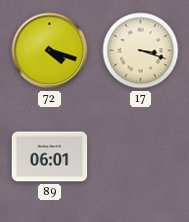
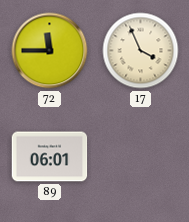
72: 4:18 -> 11:45 (50, 51)
17: 3:18 -> 3:56 (141, 51)
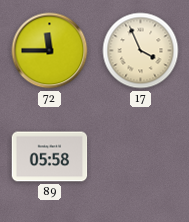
89: 06:01 -> 05:58 (50, 157)
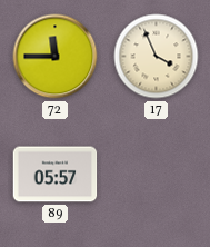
89: 05:58 -> 05:57 (56, 175)
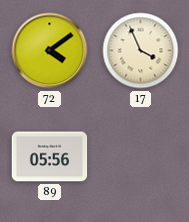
72: 11:45 -> 4:09 (50, 51)
89: 05:57 -> 05:56 (50, 157)
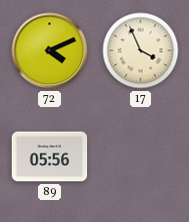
72: 4:09 -> 4:11 (50, 51)
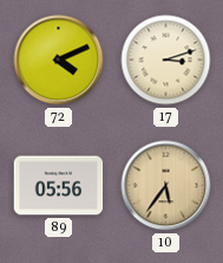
17: 3:56 -> 3:12 (166, 60)
10: none -> 5:36 (166, 186)
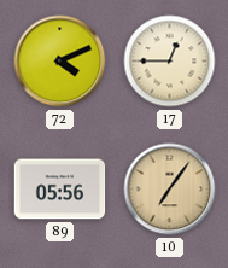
17: 3:12 -> 12:45 (170, 62)
10: 5:36 -> 7:06 (170, 190)
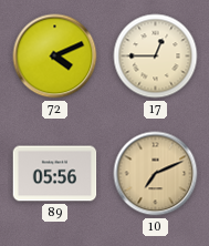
10: 7:06 -> 7:11 (156, 174)
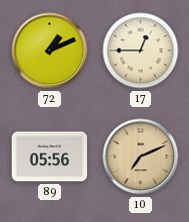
72: 4:11 -> 1:11 (50, 51)
